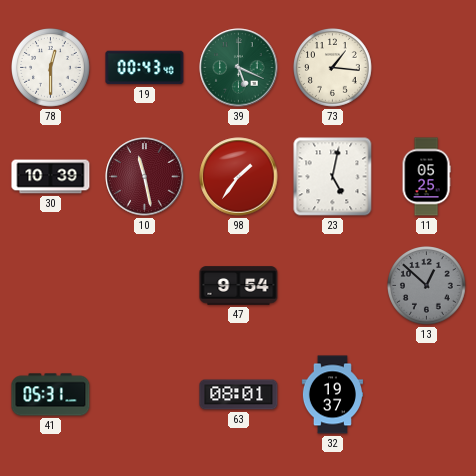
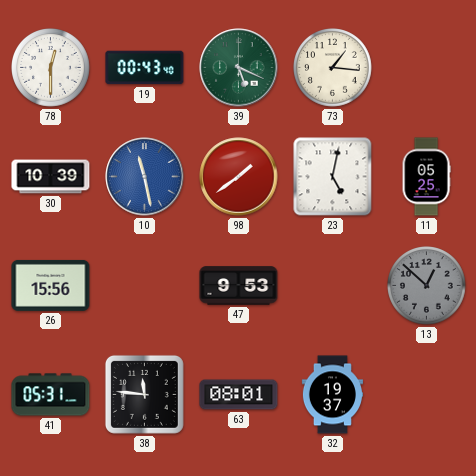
10 dial: burgundy -> blue (145, 177)
98: 1:36 -> 1:39 (239, 177)
26: none -> 15:56 (51, 285)
47: 9:54 -> 9:53 (239, 286)
38: none -> 11:46 (144, 394)
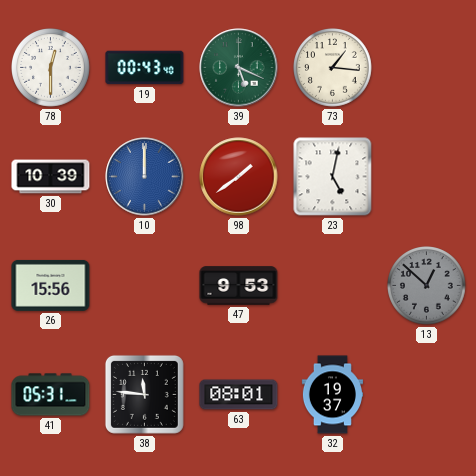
10: 11:28 -> 12:00 (145, 177)
11: 05:25 -> none (426, 177)
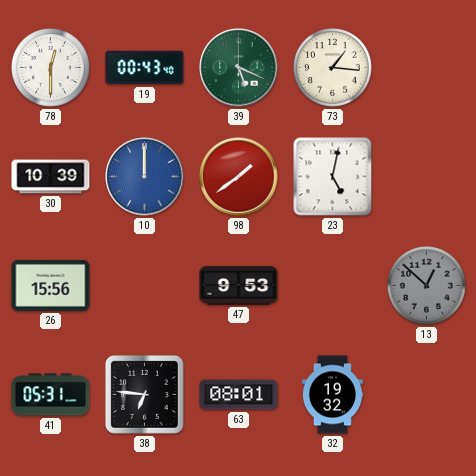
38: 11:46 -> 6:46 (144, 394)
32: 19:37 -> 19:32 (332, 395)
